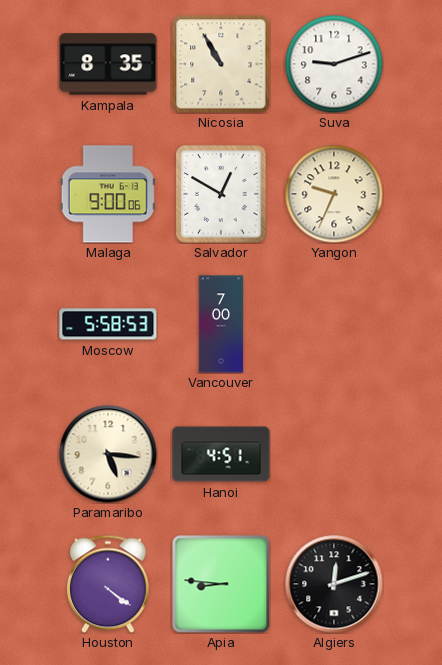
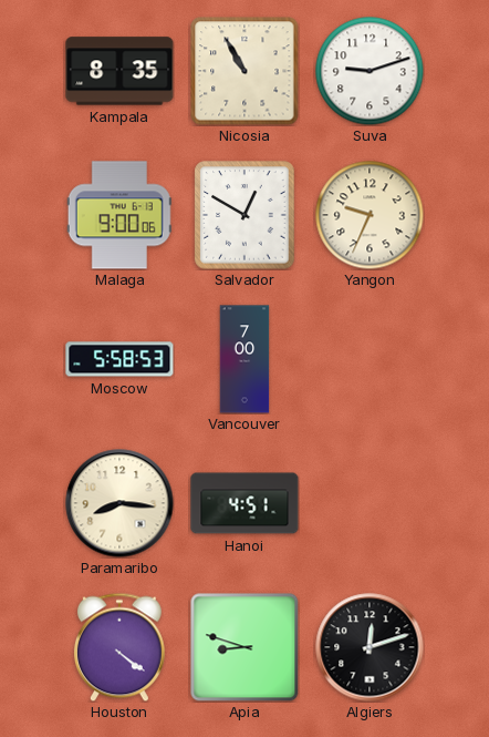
Paramaribo: 5:16 -> 8:16 (119, 503)
Apia: 8:46 -> 8:48 (245, 647)
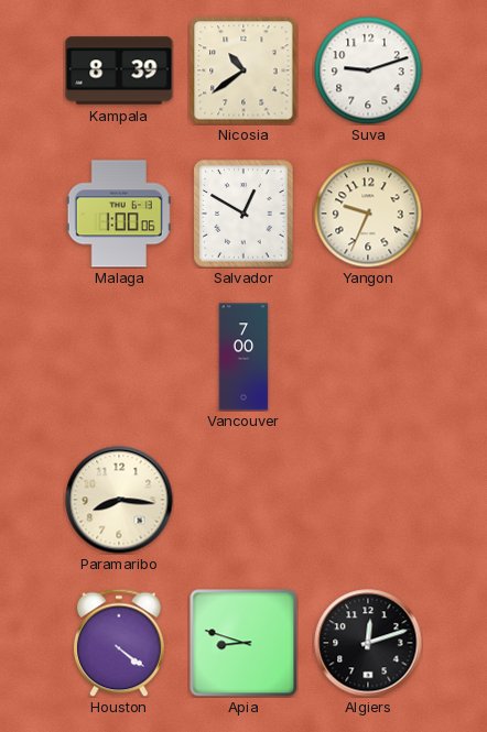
Kampala: 8:35 -> 8:39 (119, 70)
Nicosia: 10:55 -> 10:39 (244, 70)
Malaga: 9:00 -> 1:00 (119, 214)
Moscow: 5:58 -> none (119, 359)
Hanoi: 4:51 -> none (245, 503)
